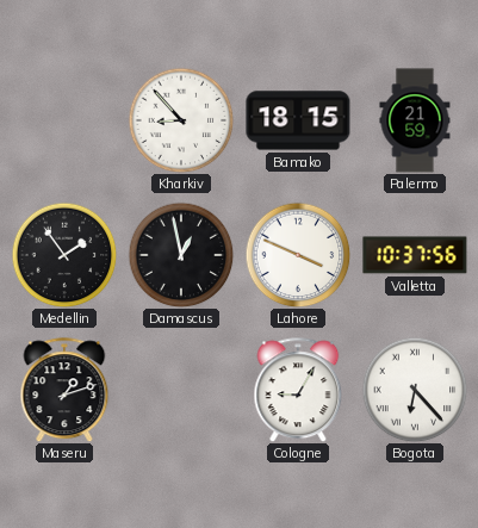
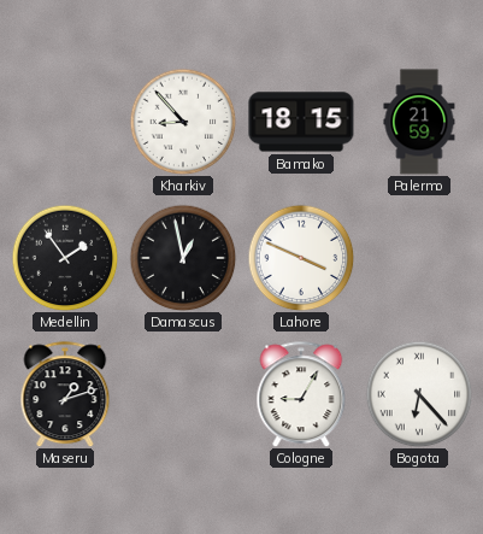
Valletta: 10:37 -> none (415, 255)
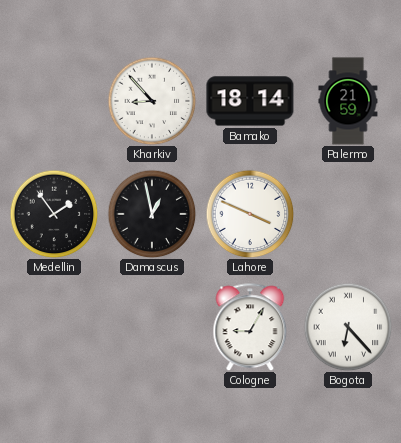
Bamako: 18:15 -> 18:14 (250, 101)
Maseru: 1:12 -> none (65, 394)
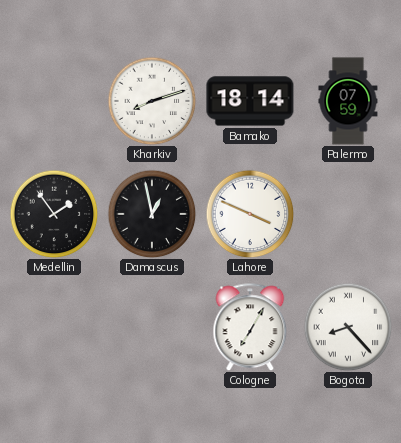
Kharkiv: 8:53 -> 8:12 (152, 101)
Palermo: 21:59 -> 07:59 (348, 101)
Cologne: 9:05 -> 7:05 (250, 327)
Bogota: 6:23 -> 8:23 (348, 327)
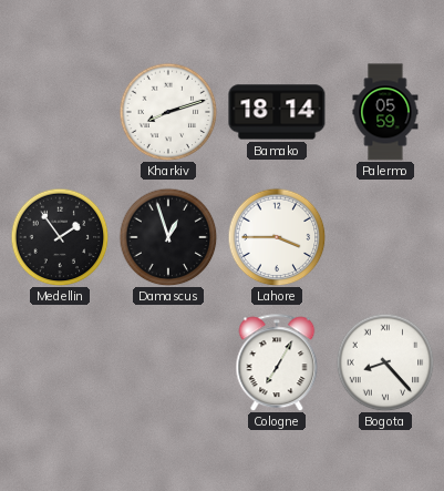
Palermo: 07:59 -> 05:59 (385, 112)
Damascus: 12:58 -> 12:57 (168, 237)
Lahore: 3:49 -> 3:45 (277, 237)
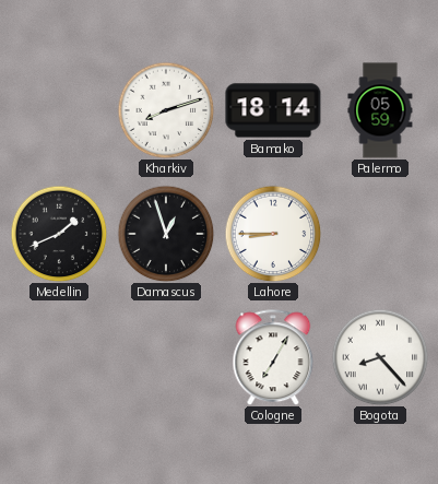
Medellin: 1:54 -> 1:41 (59, 234)
Lahore: 3:45 -> 8:45 (273, 234)
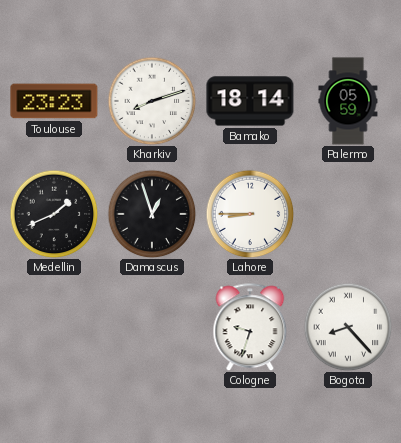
Toulouse: none -> 23:23 (54, 101)
Cologne: 7:05 -> 9:33 (250, 327)
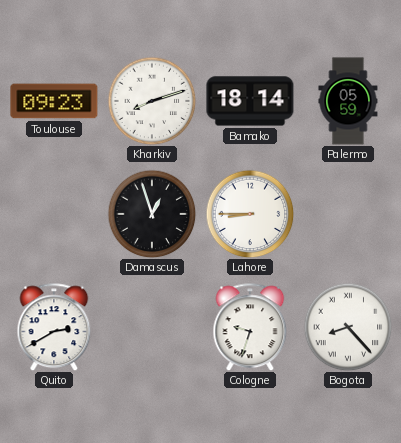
Toulouse: 23:23 -> 09:23 (54, 101)
Medellin: 1:41 -> none (54, 214)
Quito: none -> 2:40 (54, 327)
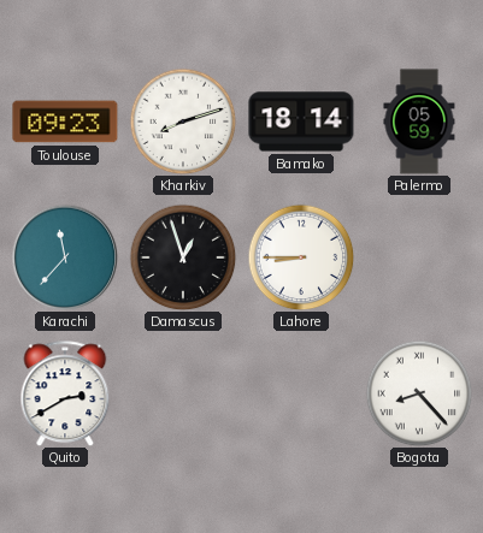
Karachi: none -> 11:37 (65, 257)
Cologne: 9:33 -> none (250, 327)
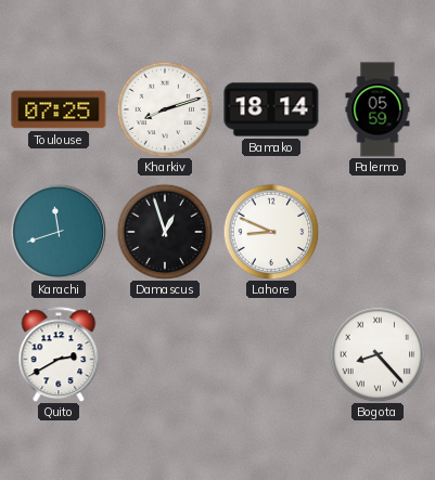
Toulouse: 09:23 -> 07:25 (59, 109)
Karachi: 11:37 -> 11:42 (59, 232)
Lahore: 8:45 -> 8:49 (271, 232)
